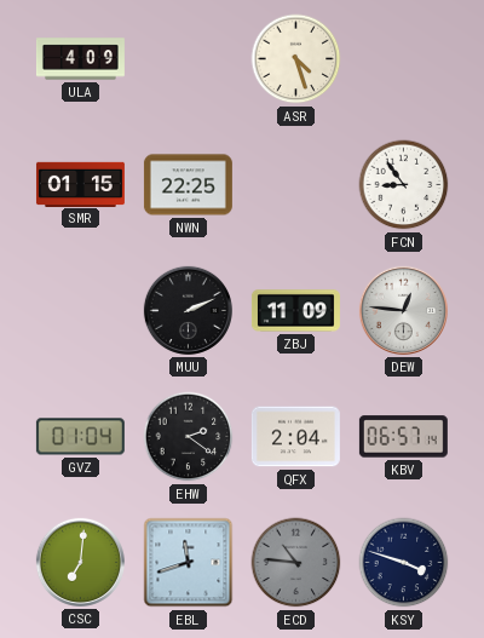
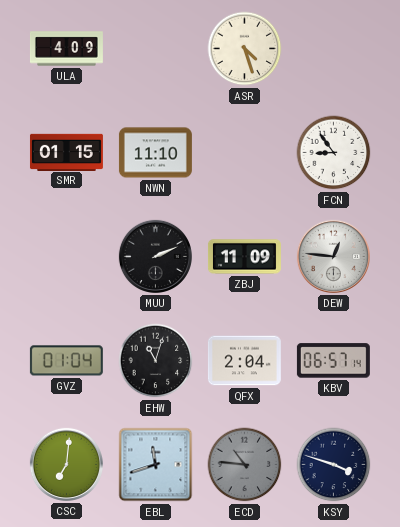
NWN: 22:25 -> 11:10 (155, 153)
EHW: 2:21 -> 11:03 (156, 361)
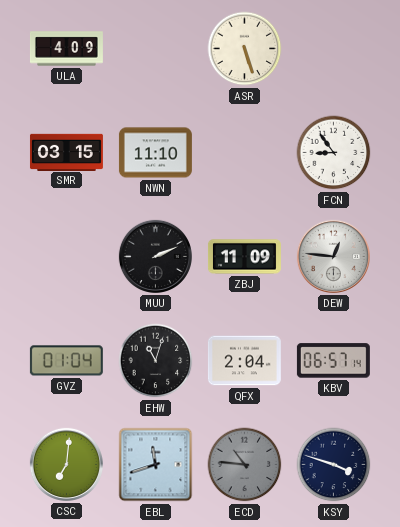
ASR: 4:27 -> 5:27 (245, 49)
SMR: 01:15 -> 03:15 (66, 152)
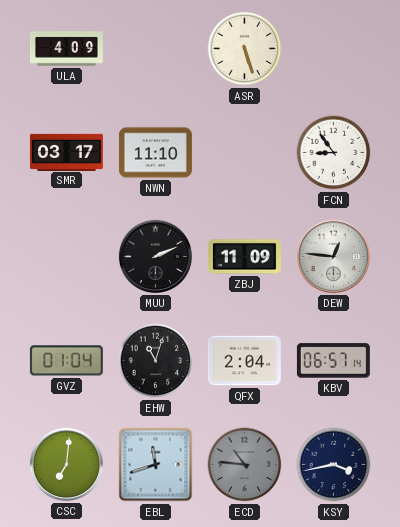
SMR: 03:15 -> 03:17 (66, 152)
KSY: 3:48 -> 3:43 (334, 465)
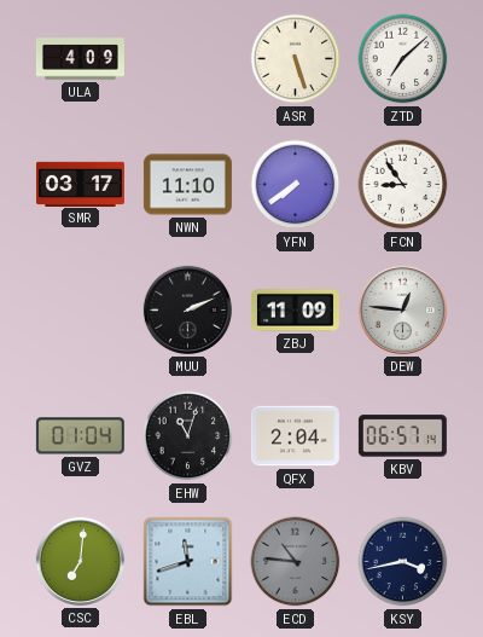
ZTD: none -> 7:08 (403, 59)
YFN: none -> 7:39 (296, 185)
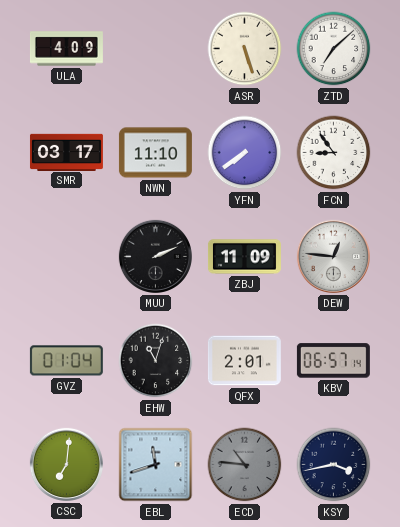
QFX: 2:04 -> 2:01 (244, 361)
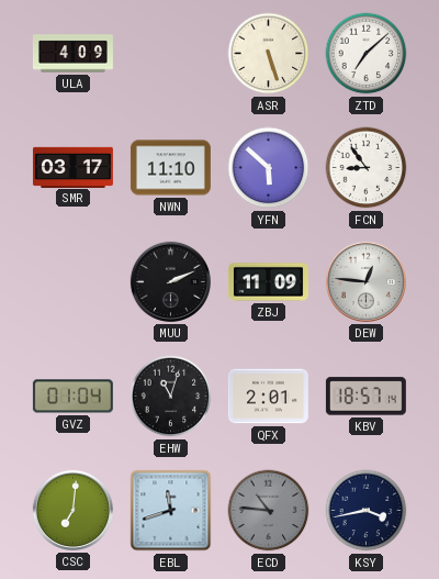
YFN: 7:39 -> 5:52 (269, 168)
KBV: 06:57 -> 18:57 (365, 397)
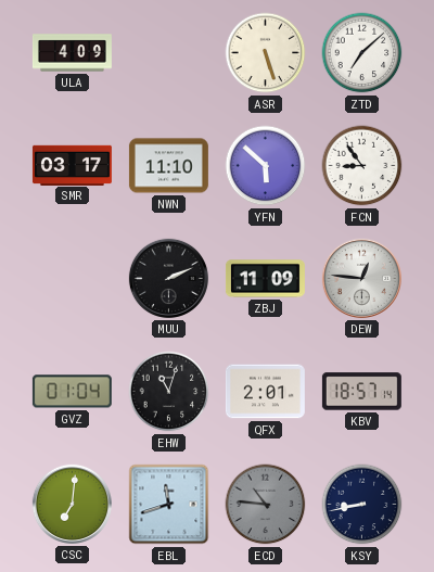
KSY: 3:43 -> 8:43 (362, 505)
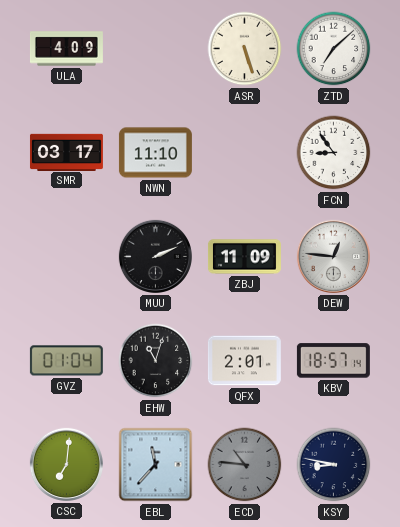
YFN: 5:52 -> none (266, 166)
EBL: 11:42 -> 11:37 (156, 465)
KSY: 8:43 -> 8:47 (334, 465)
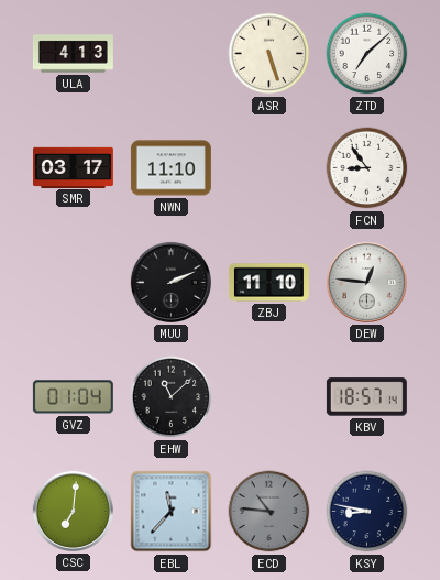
ULA: 4:09 -> 4:13 (73, 54)
ZBJ: 11:09 -> 11:10 (268, 283)
EHW: 11:03 -> 11:08 (172, 397)
QFX: 2:01 -> none (244, 361)
